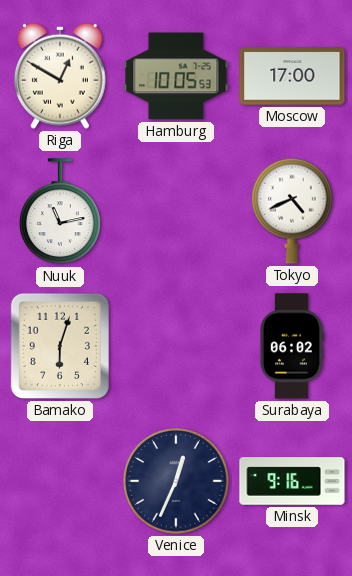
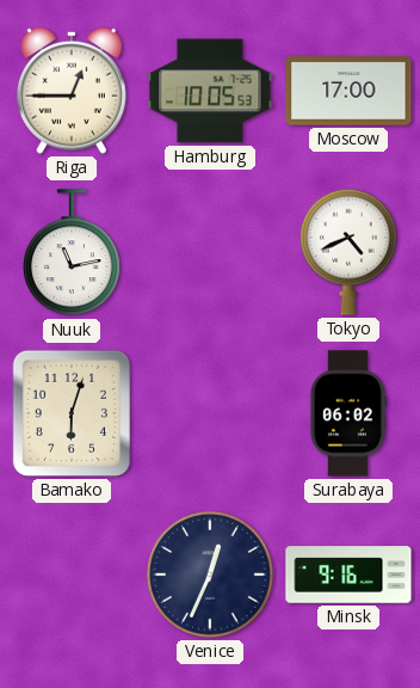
Riga: 12:50 -> 12:45 (72, 91)
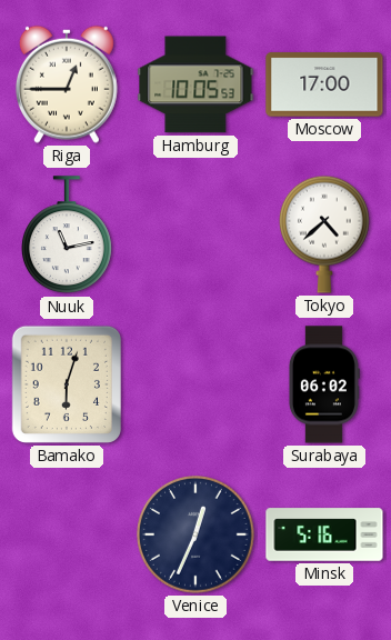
Tokyo: 4:41 -> 4:38 (324, 234)
Minsk: 9:16 -> 5:16 (324, 534)
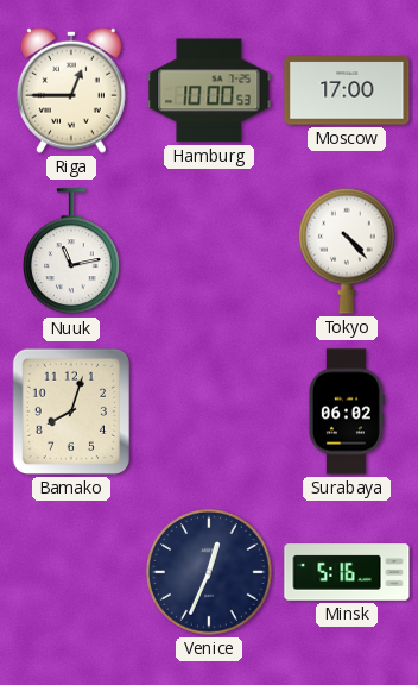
Hamburg: 10:05 -> 10:00 (209, 90)
Tokyo: 4:38 -> 4:23 (347, 251)
Bamako: 6:03 -> 8:03 (71, 411)
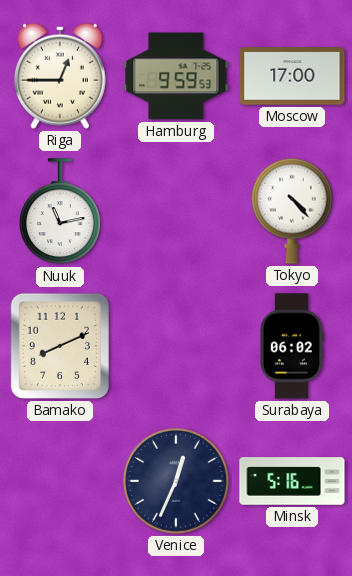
Hamburg: 10:00 -> 9:59 (176, 76)
Bamako: 8:03 -> 8:11 (60, 346)
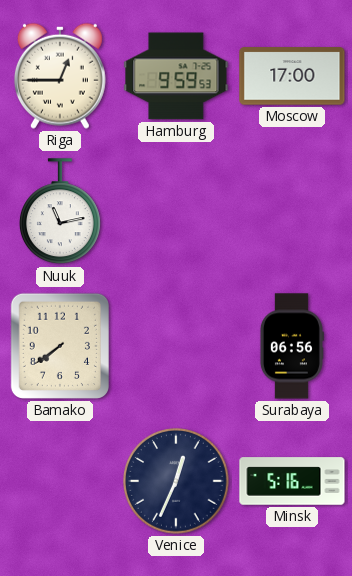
Tokyo: 4:23 -> none (292, 211)
Bamako: 8:11 -> 7:39 (60, 346)
Surabaya: 06:02 -> 06:56 (291, 346)
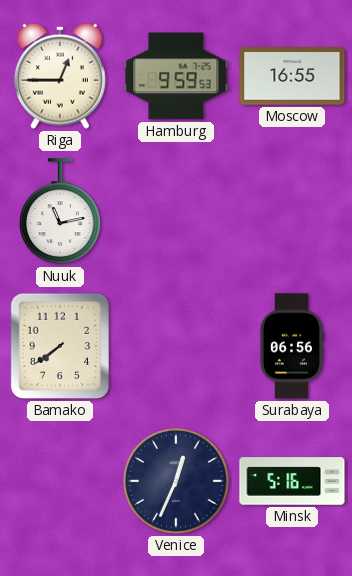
Moscow: 17:00 -> 16:55 (292, 76)
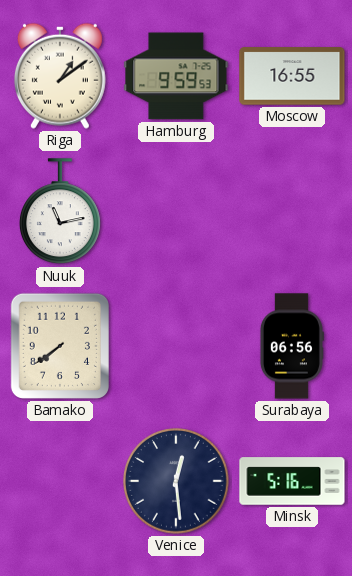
Riga: 12:45 -> 1:09 (60, 76)
Venice: 12:34 -> 12:29 (177, 482)
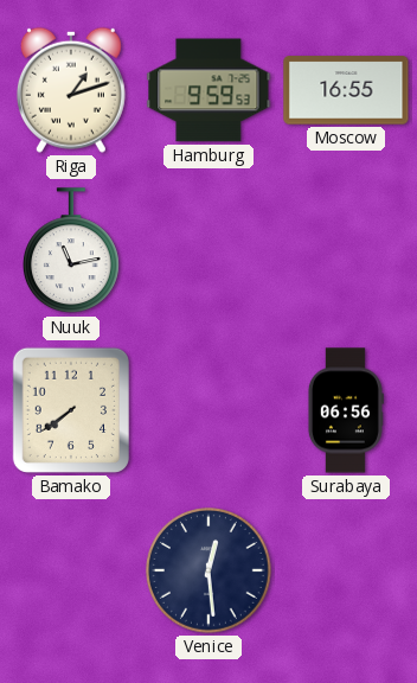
Riga: 1:09 -> 1:12 (71, 90)
Minsk: 5:16 -> none (292, 481)
